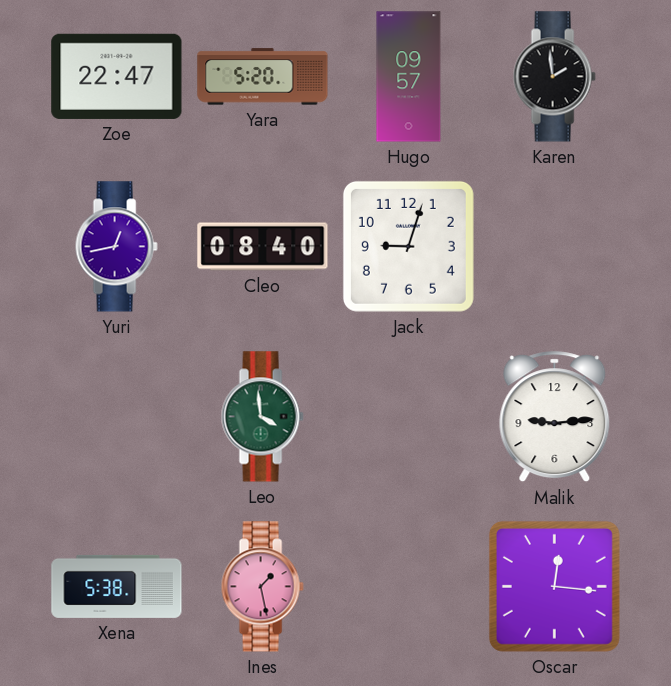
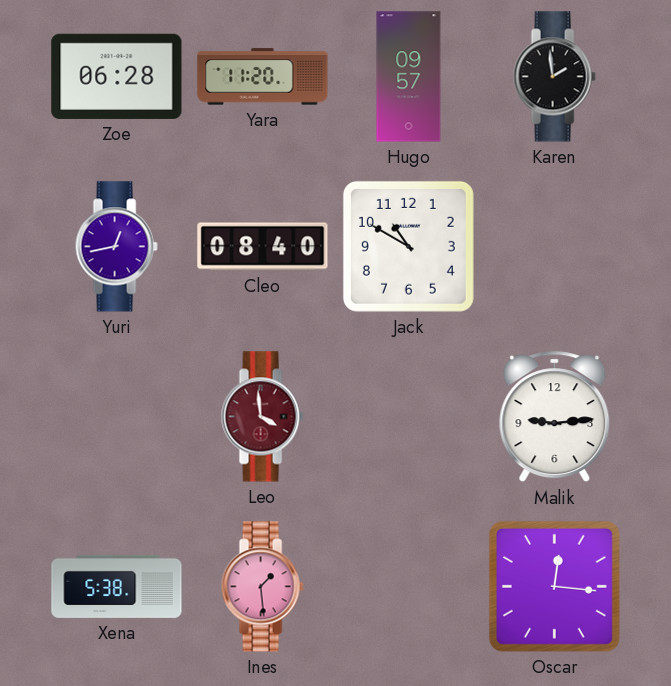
Zoe: 22:47 -> 06:28 (117, 76)
Yara: 5:20 -> 11:20 (263, 77)
Jack: 9:03 -> 10:50 (408, 246)
Leo dial: green -> burgundy (262, 417)
Ines: 1:28 -> 1:29 (262, 587)
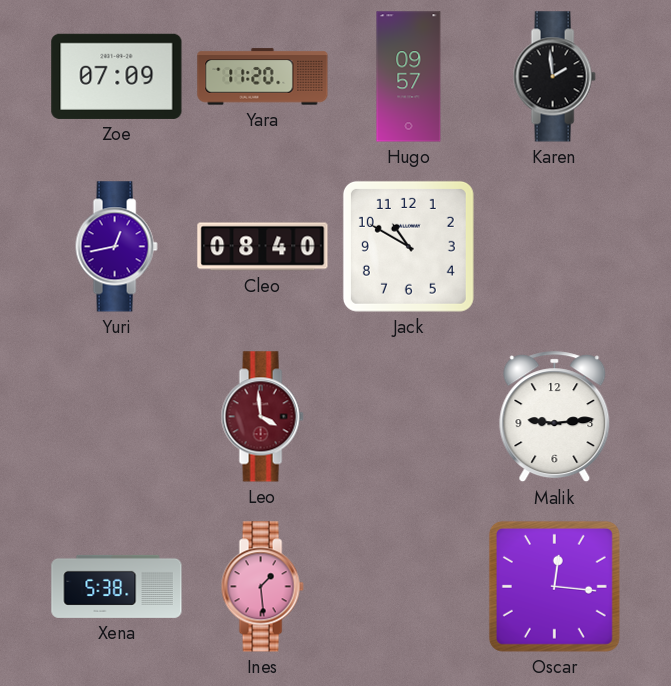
Zoe: 06:28 -> 07:09 (117, 76)
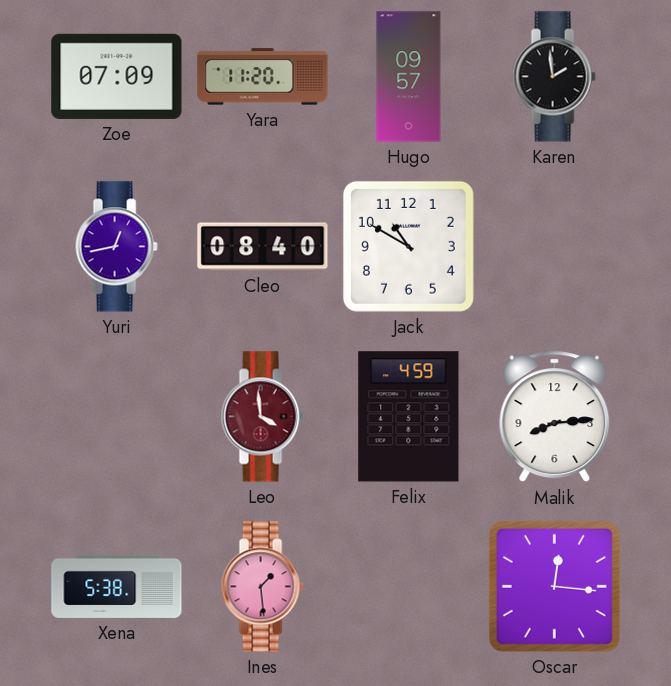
Felix: none -> 4:59 (409, 417)
Malik: 9:14 -> 8:14 (555, 417)
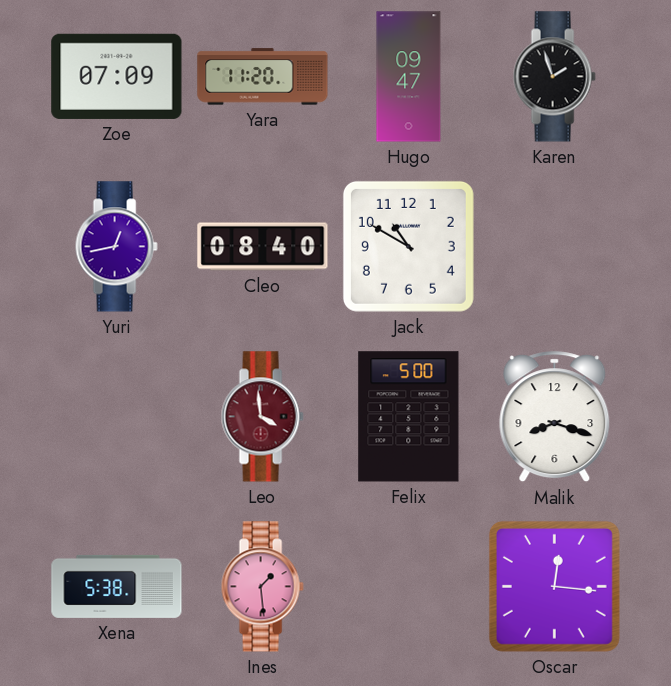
Hugo: 09:57 -> 09:47 (409, 77)
Karen: 1:59 -> 1:57 (554, 77)
Felix: 4:59 -> 5:00 (409, 417)
Malik: 8:14 -> 8:18 (555, 417)
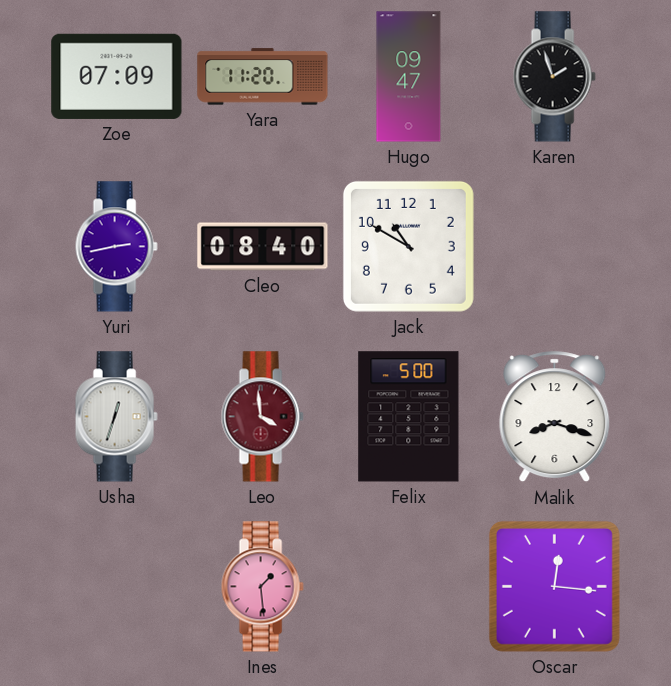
Yuri: 12:43 -> 2:43 (116, 247)
Usha: none -> 12:33 (116, 417)
Xena: 5:38 -> none (117, 586)
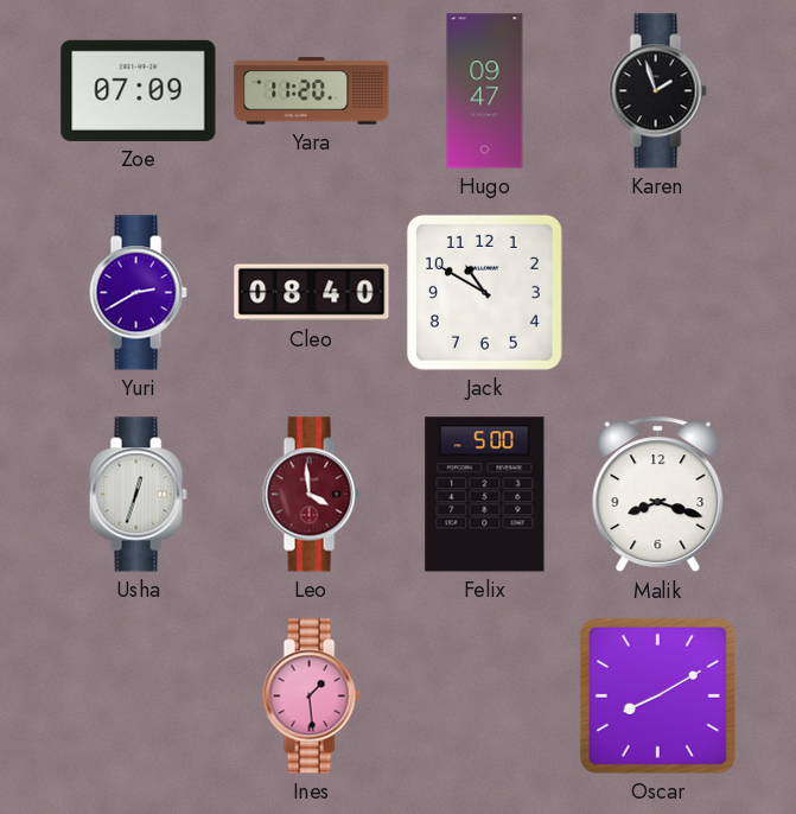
Yuri: 2:43 -> 2:40 (138, 293)
Oscar: 12:16 -> 8:10 (657, 695)
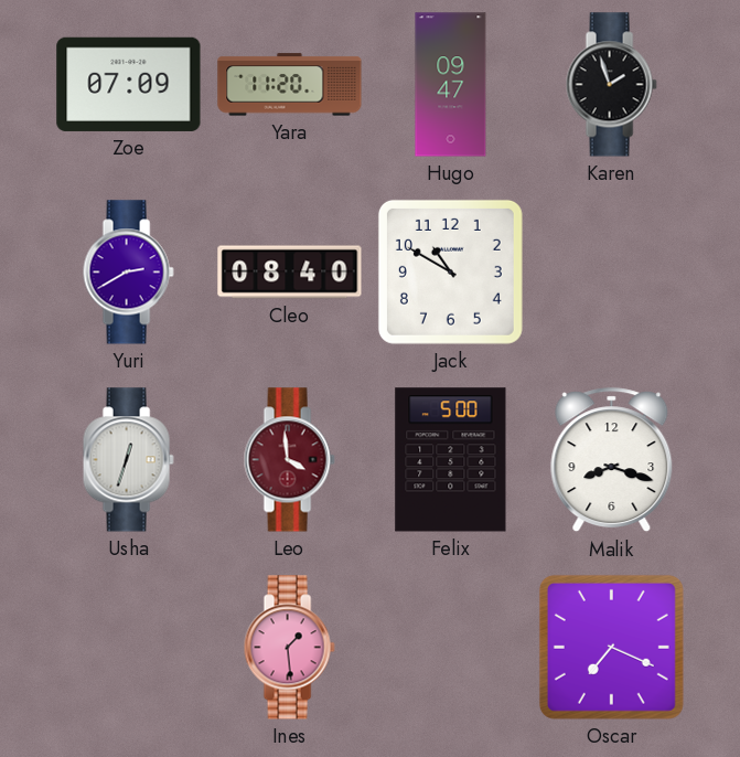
Oscar: 8:10 -> 7:19 (611, 647)
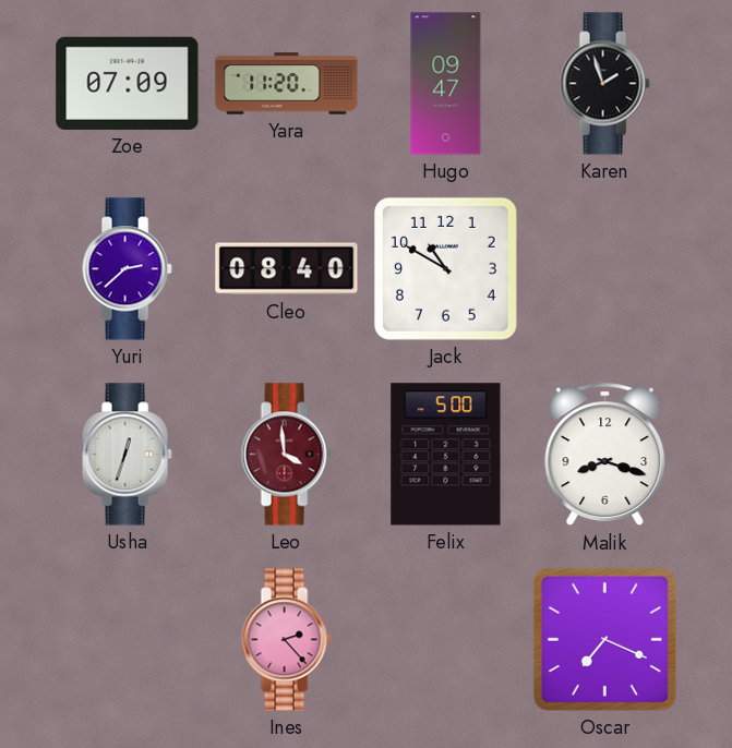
Yuri: 2:40 -> 2:38 (127, 269)
Ines: 1:29 -> 2:23 (286, 640)
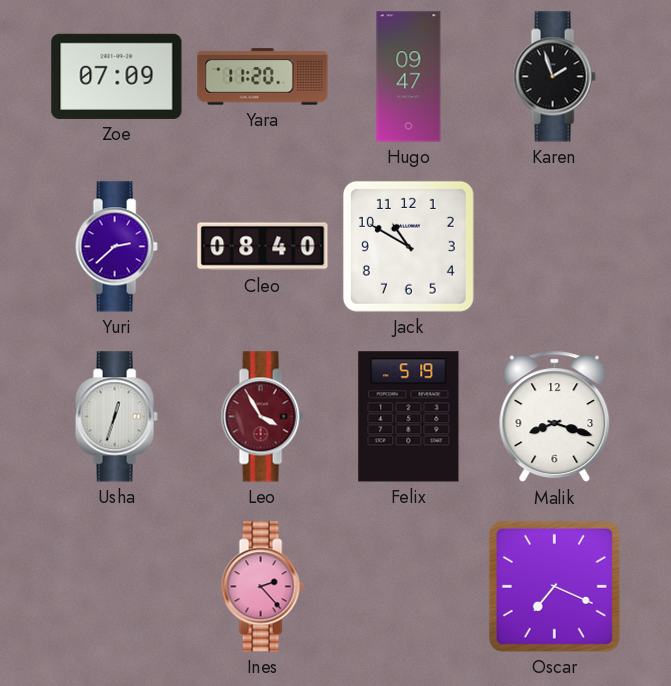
Leo: 3:59 -> 3:55 (262, 417)
Felix: 5:00 -> 5:19 (409, 417)
